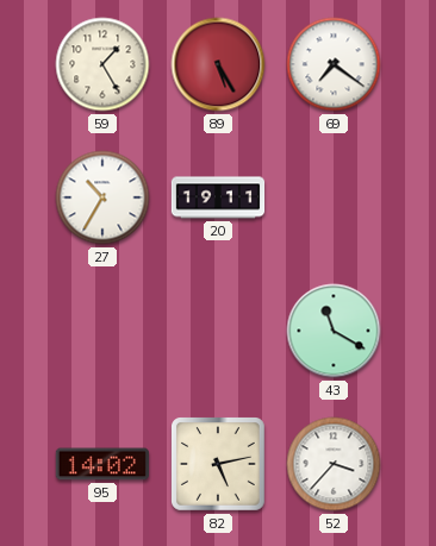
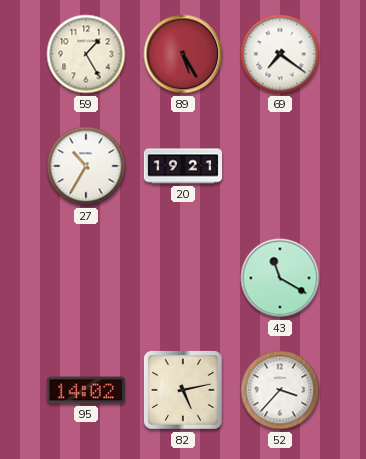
20: 19:11 -> 19:21 (183, 166)
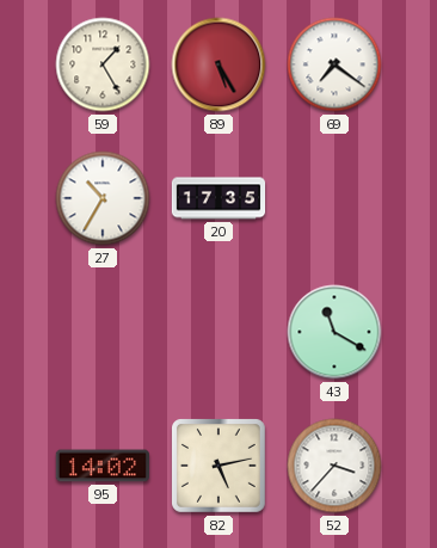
20: 19:21 -> 17:35 (219, 198)
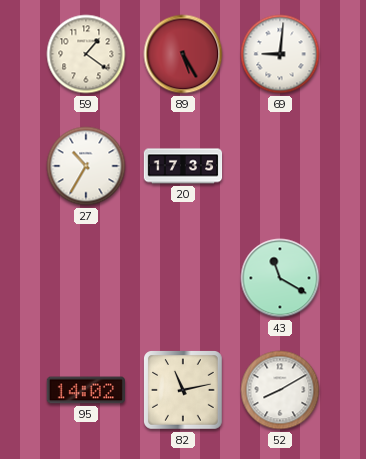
59: 1:25 -> 1:21 (86, 54)
69: 7:21 -> 9:01 (280, 54)
82: 5:13 -> 11:13 (184, 391)
52: 3:37 -> 8:10 (280, 390)
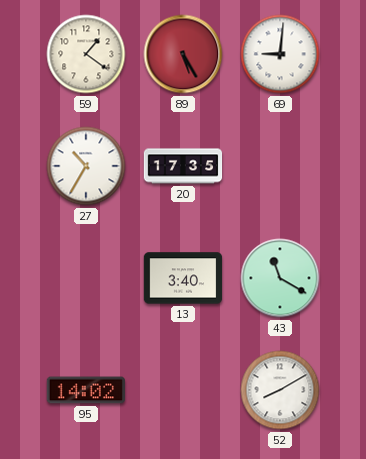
13: none -> 3:40 (183, 278)
82: 11:13 -> none (184, 391)
